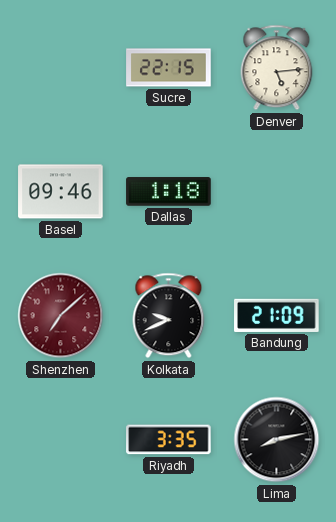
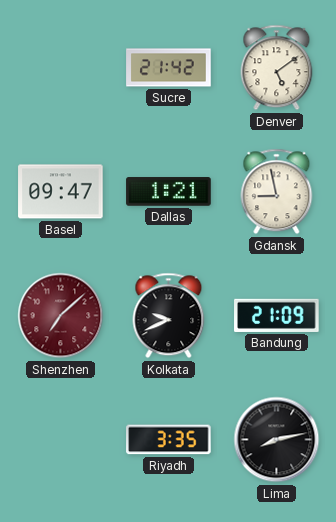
Sucre: 22:15 -> 21:42 (169, 68)
Denver: 5:14 -> 5:09 (277, 68)
Basel: 09:46 -> 09:47 (61, 192)
Dallas: 1:18 -> 1:21 (169, 192)
Gdansk: none -> 8:58 (277, 192)
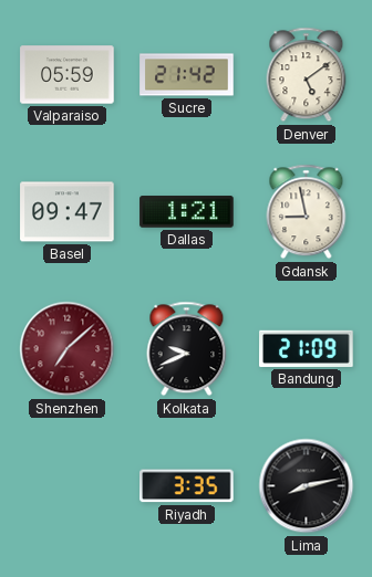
Valparaiso: none -> 05:59 (68, 75)
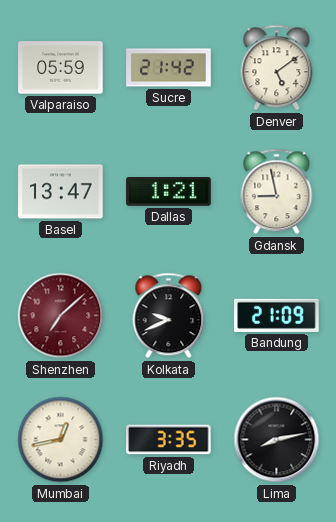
Basel: 09:47 -> 13:47 (61, 192)
Mumbai: none -> 12:43 (61, 440)
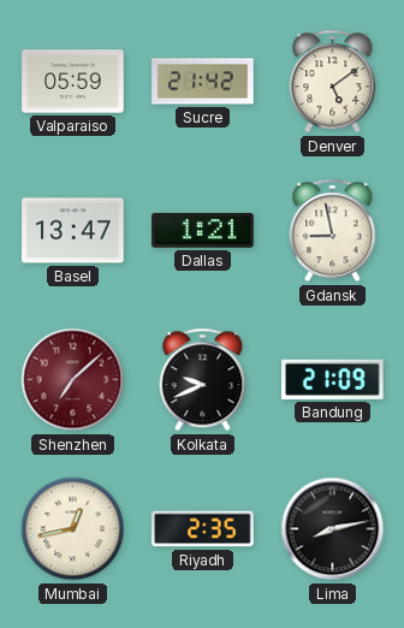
Riyadh: 3:35 -> 2:35 (203, 529)
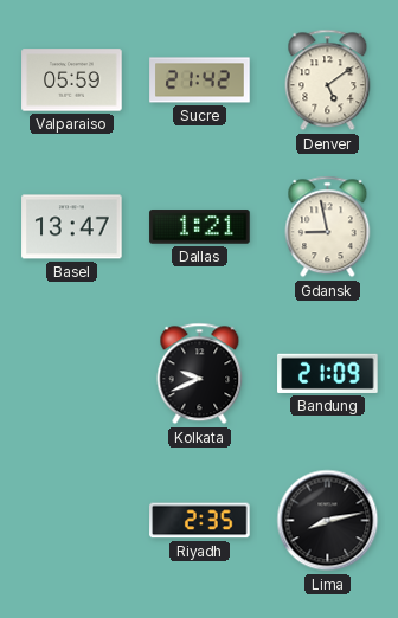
Shenzhen: 7:08 -> none (73, 380)
Mumbai: 12:43 -> none (73, 529)
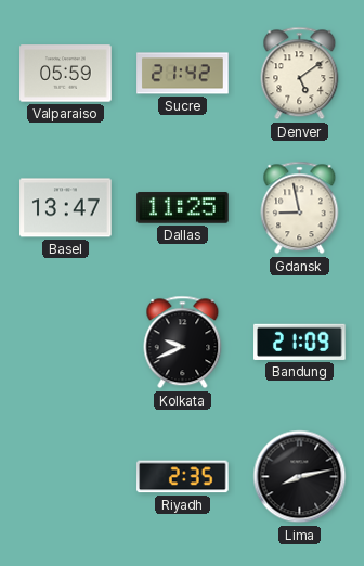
Dallas: 1:21 -> 11:25 (183, 208)
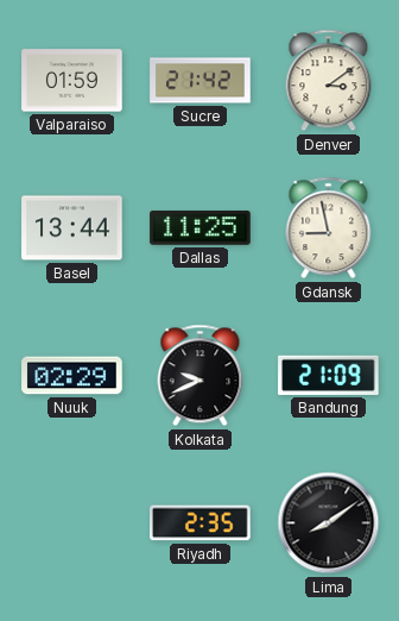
Valparaiso: 05:59 -> 01:59 (72, 81)
Denver: 5:09 -> 3:09 (329, 81)
Basel: 13:47 -> 13:44 (72, 228)
Nuuk: none -> 02:29 (72, 376)
Lima: 8:13 -> 8:09 (329, 523)
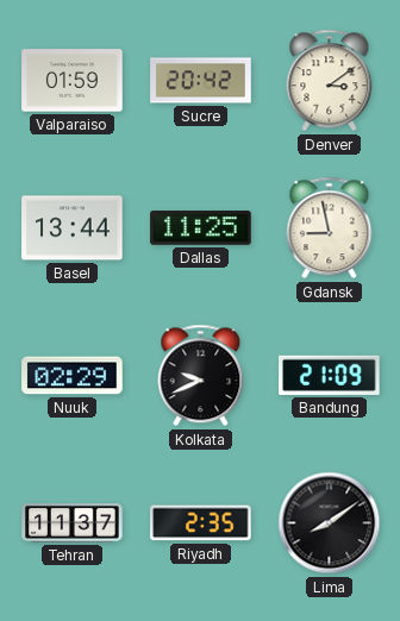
Sucre: 21:42 -> 20:42 (201, 81)
Tehran: none -> 11:37 (73, 523)
